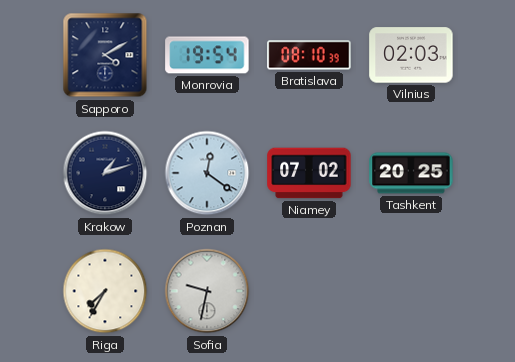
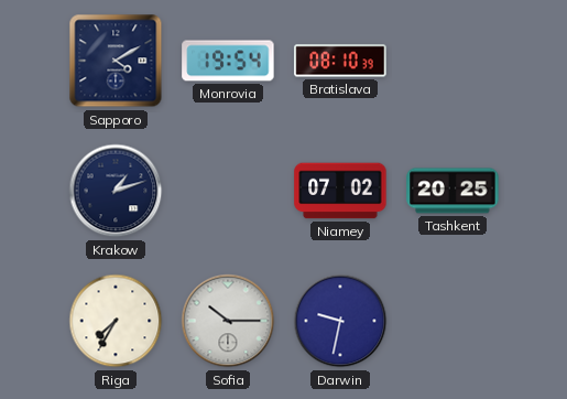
Vilnius: 02:03 -> none (411, 55)
Poznan: 12:21 -> none (207, 173)
Sofia: 9:32 -> 10:15 (228, 321)
Darwin: none -> 9:32 (340, 321)
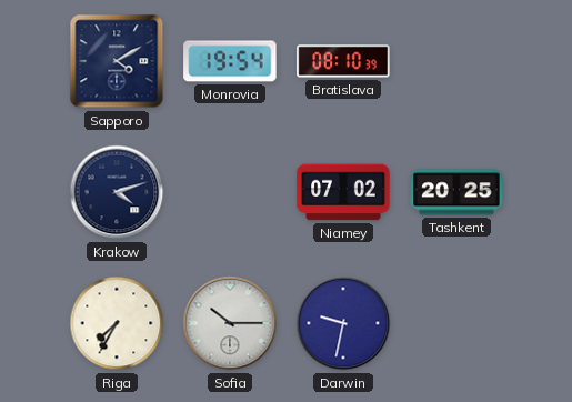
Krakow: 1:12 -> 4:12 (117, 192)
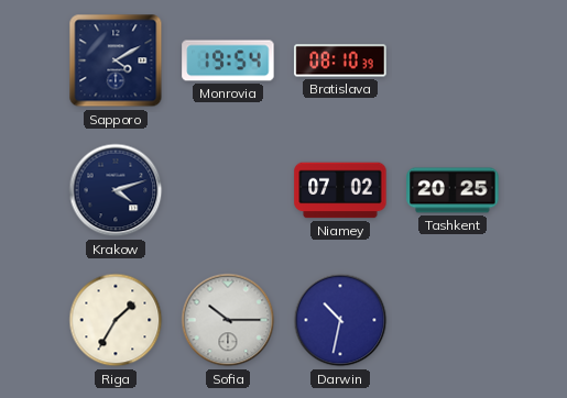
Riga: 7:35 -> 1:35 (116, 320)
Darwin: 9:32 -> 10:32 (340, 320)
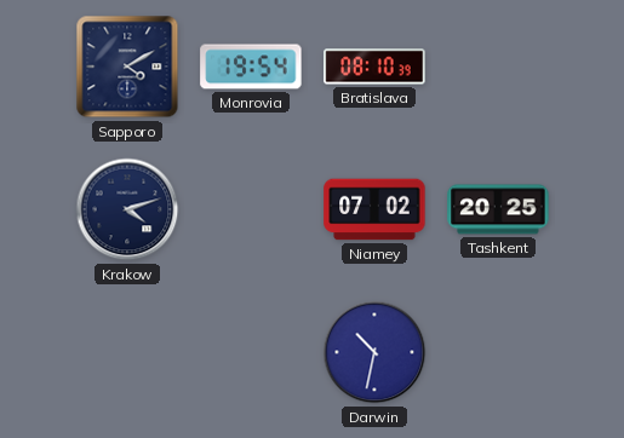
Riga: 1:35 -> none (116, 320)
Sofia: 10:15 -> none (228, 320)
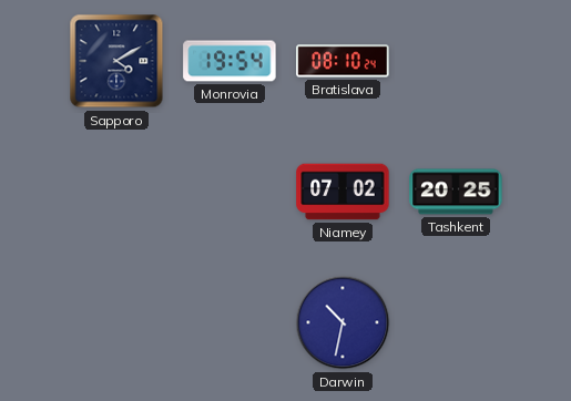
Bratislava: 08:10:39 -> 08:10:24 (343, 61)
Krakow: 4:12 -> none (127, 209)
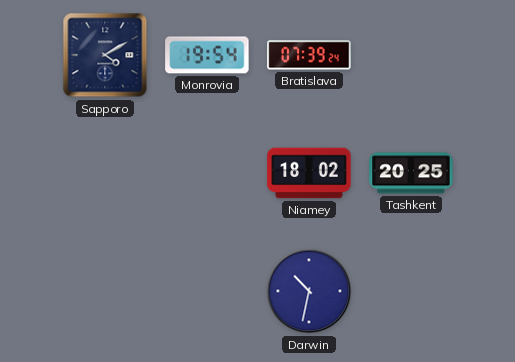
Bratislava: 08:10 -> 07:39 (309, 55)
Niamey: 07:02 -> 18:02 (309, 173)
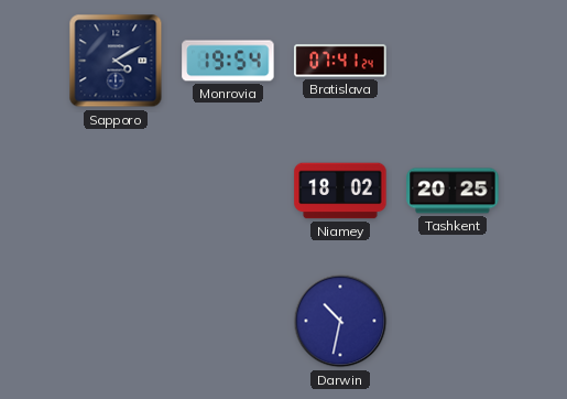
Bratislava: 07:39 -> 07:41 (340, 61)
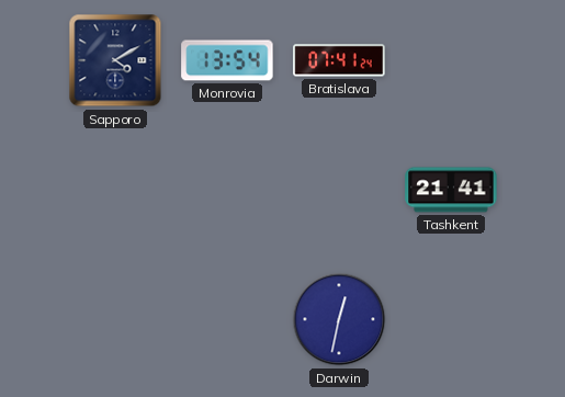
Monrovia: 19:54 -> 13:54 (227, 60)
Niamey: 18:02 -> none (340, 191)
Tashkent: 20:25 -> 21:41 (451, 190)
Darwin: 10:32 -> 12:32 (339, 319)
